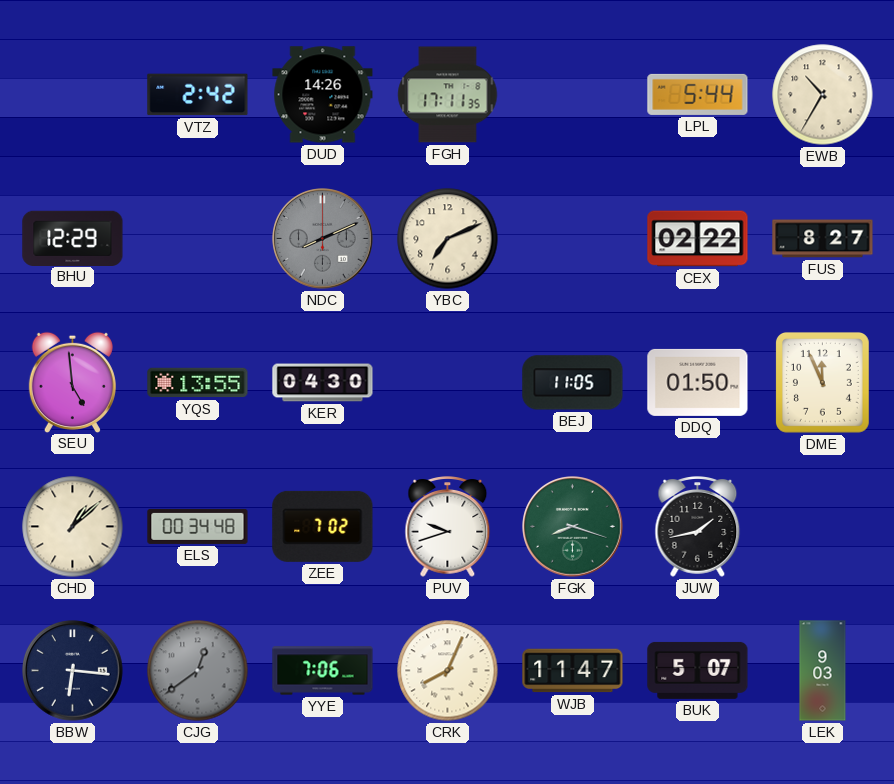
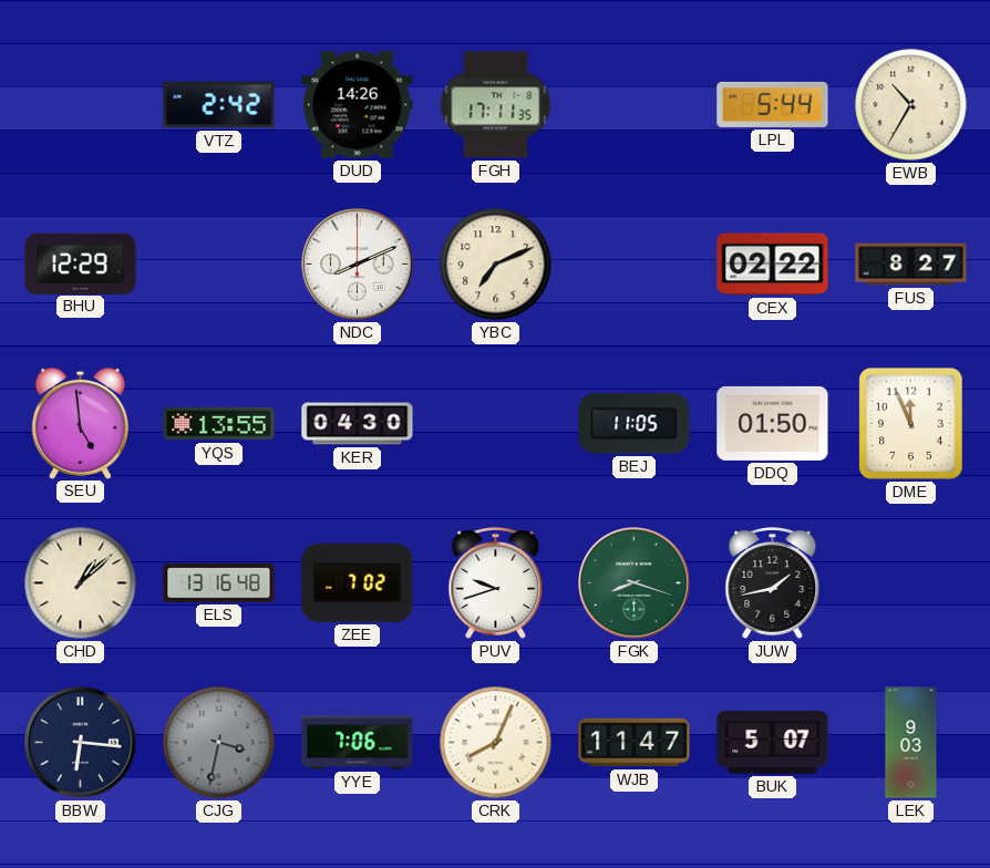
NDC dial: grey -> white (358, 265)
ELS: 00:34 -> 13:16 (219, 582)
CJG: 12:39 -> 3:32 (219, 743)
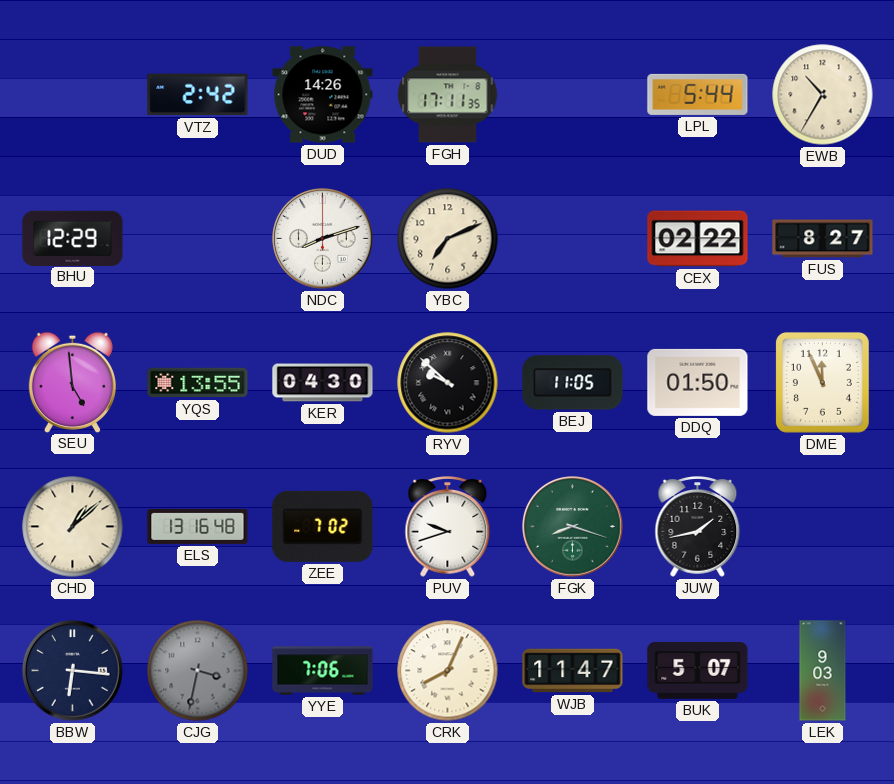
NDC: 8:11 -> 8:12 (323, 239)
RYV: none -> 9:52 (448, 383)
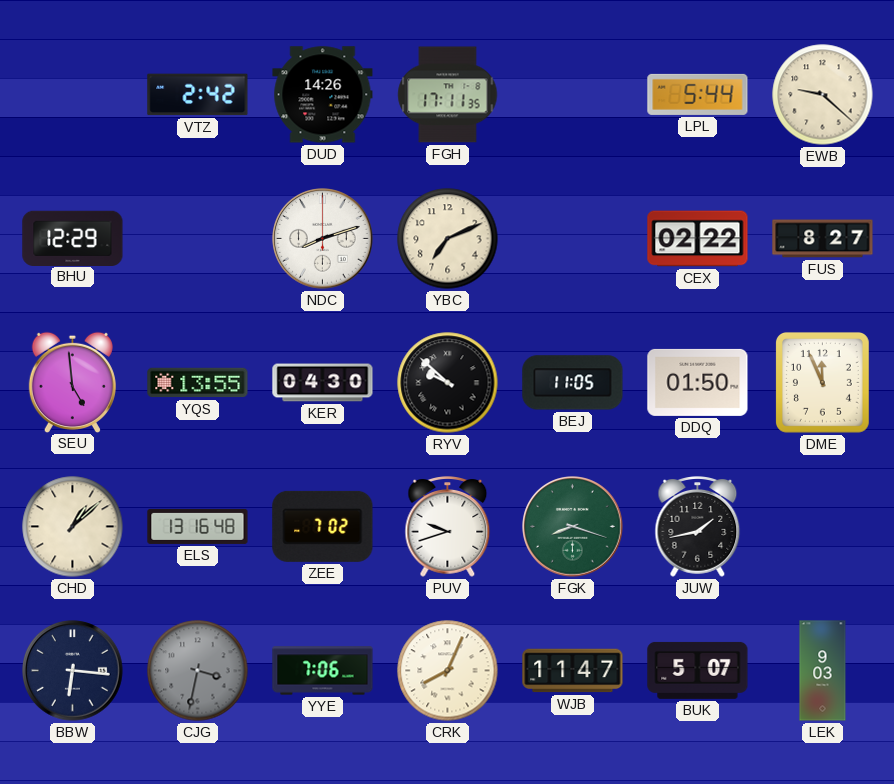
EWB: 10:35 -> 9:22 (823, 95)
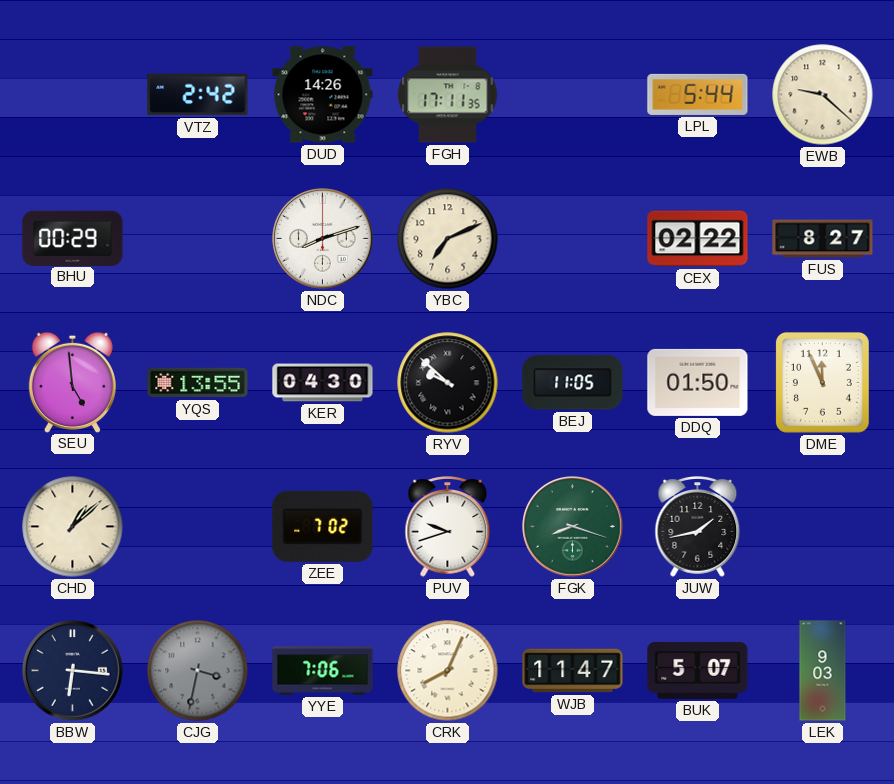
BHU: 12:29 -> 00:29 (73, 238)
ELS: 13:16 -> none (198, 526)
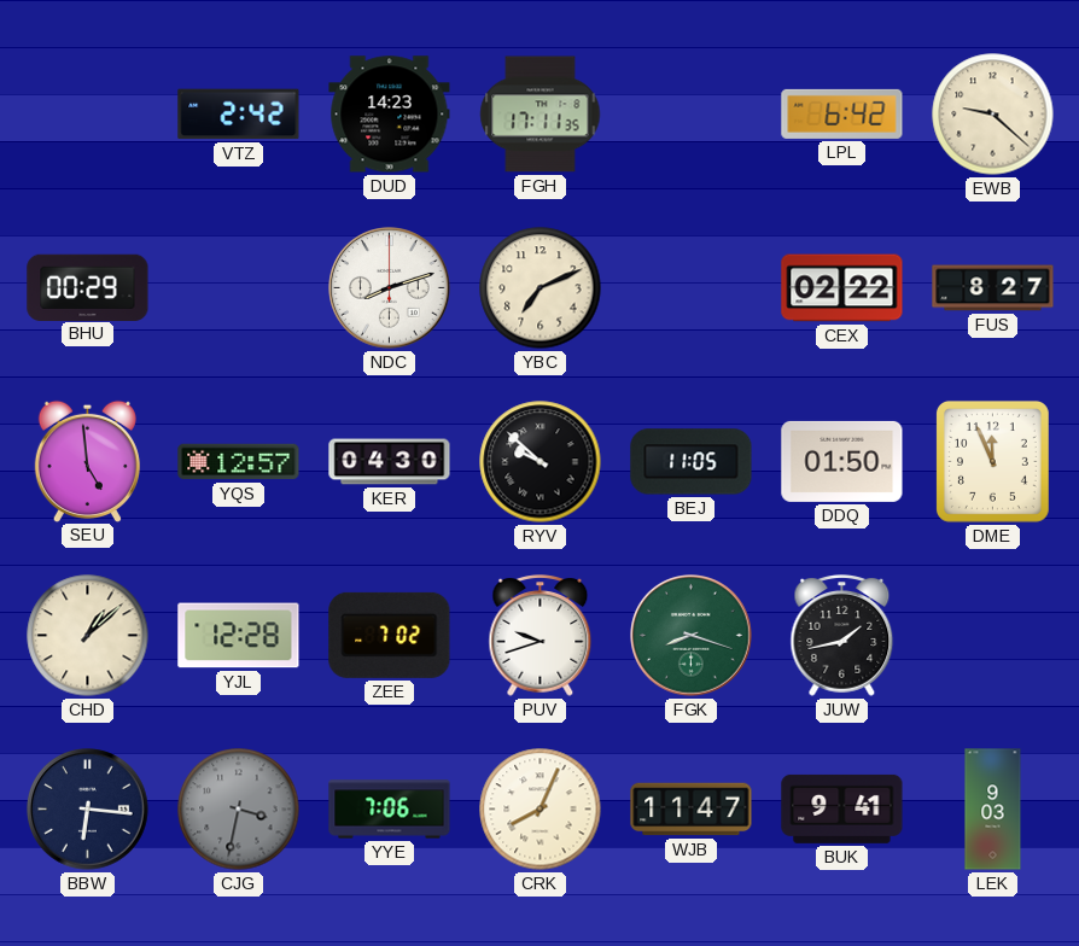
DUD: 14:26 -> 14:23 (390, 115)
LPL: 5:44 -> 6:42 (842, 113)
YQS: 13:55 -> 12:57 (239, 462)
YJL: none -> 12:28 (239, 636)
BUK: 5:07 -> 9:41 (842, 808)
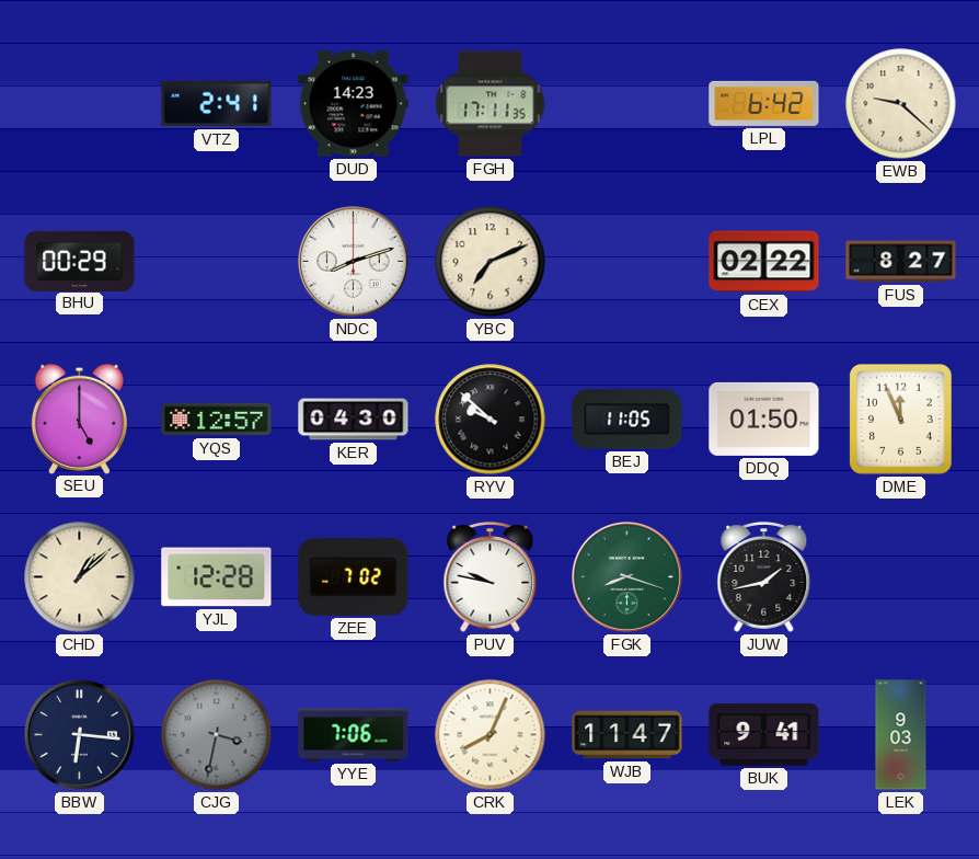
VTZ: 2:42 -> 2:41 (217, 104)
SEU: 4:59 -> 5:00 (79, 419)
PUV: 9:42 -> 9:47 (491, 577)
